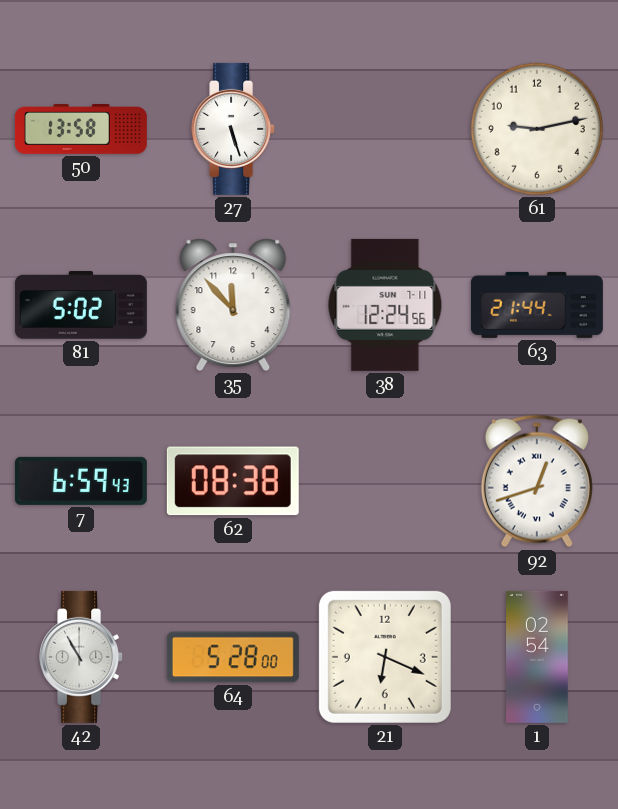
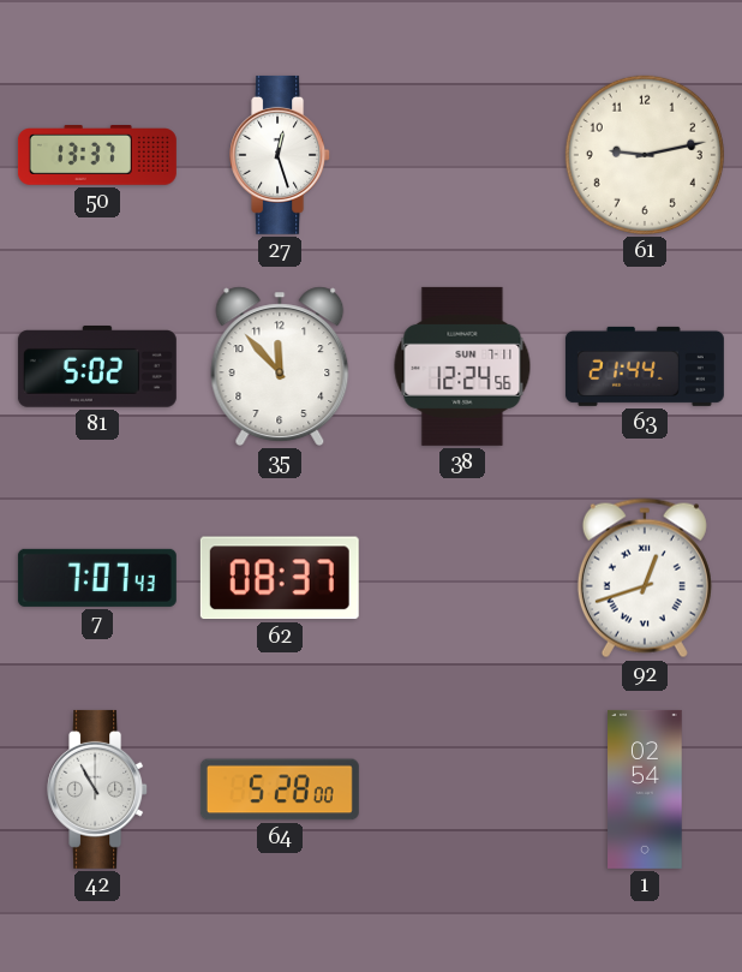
50: 13:58 -> 13:37 (97, 156)
27: 5:27 -> 12:27 (281, 155)
7: 6:59 -> 7:07 (97, 578)
62: 08:38 -> 08:37 (280, 578)
21: 6:19 -> none (385, 657)
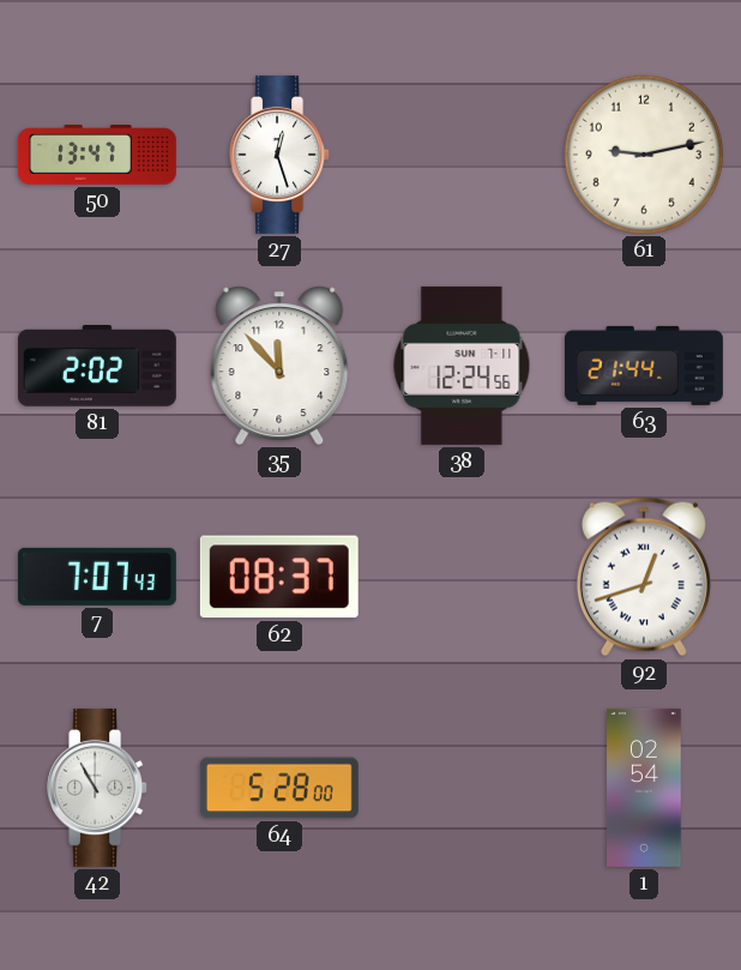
50: 13:37 -> 13:47 (97, 156)
81: 5:02 -> 2:02 (97, 366)
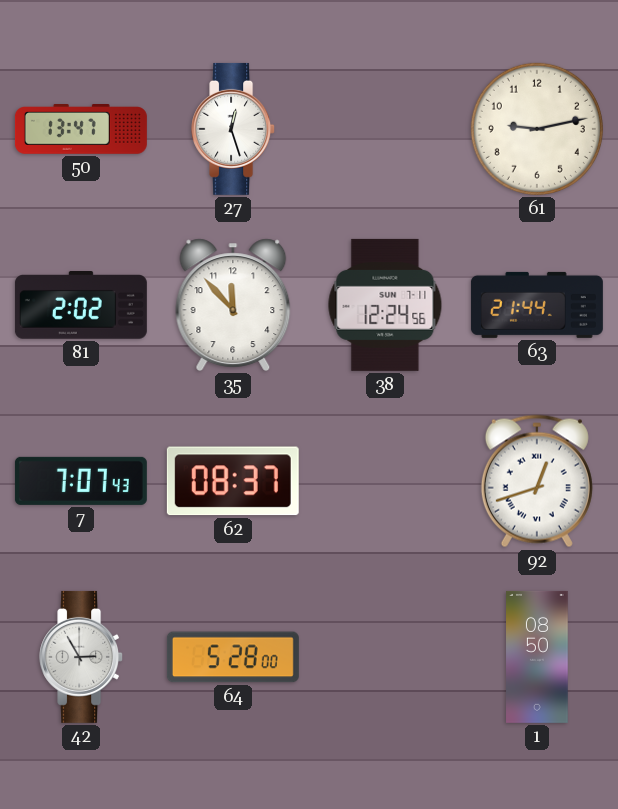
42: 10:55 -> 2:55 (82, 657)
1: 02:54 -> 08:50 (537, 657)
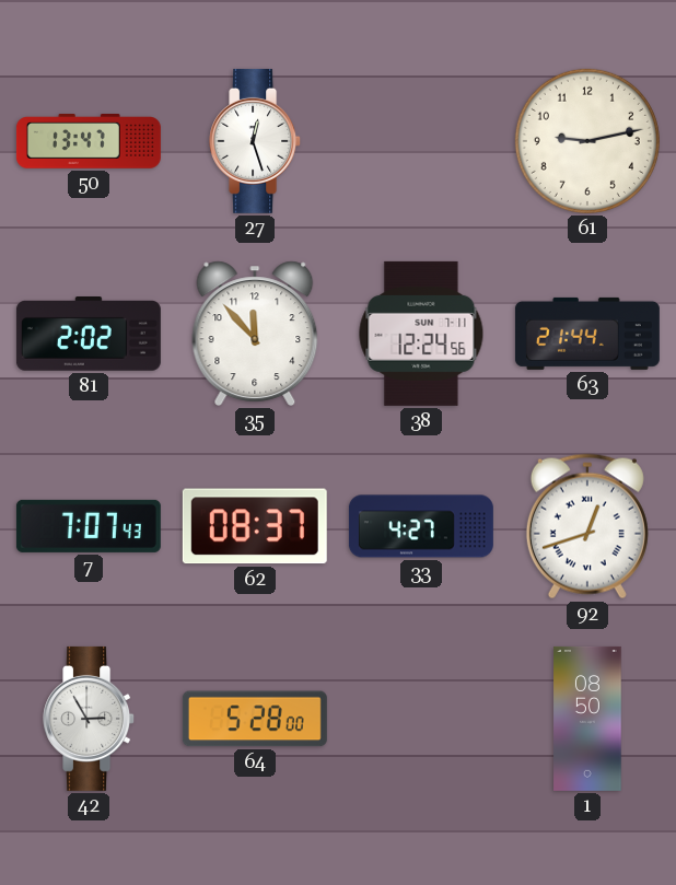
33: none -> 4:27 (421, 526)
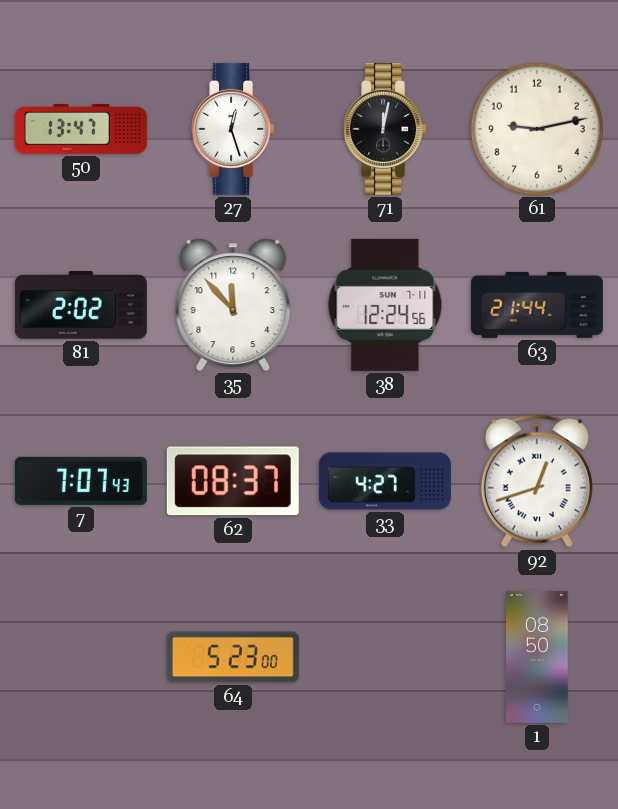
71: none -> 12:02 (386, 129)
42: 2:55 -> none (90, 719)
64: 5:28 -> 5:23 (233, 657)
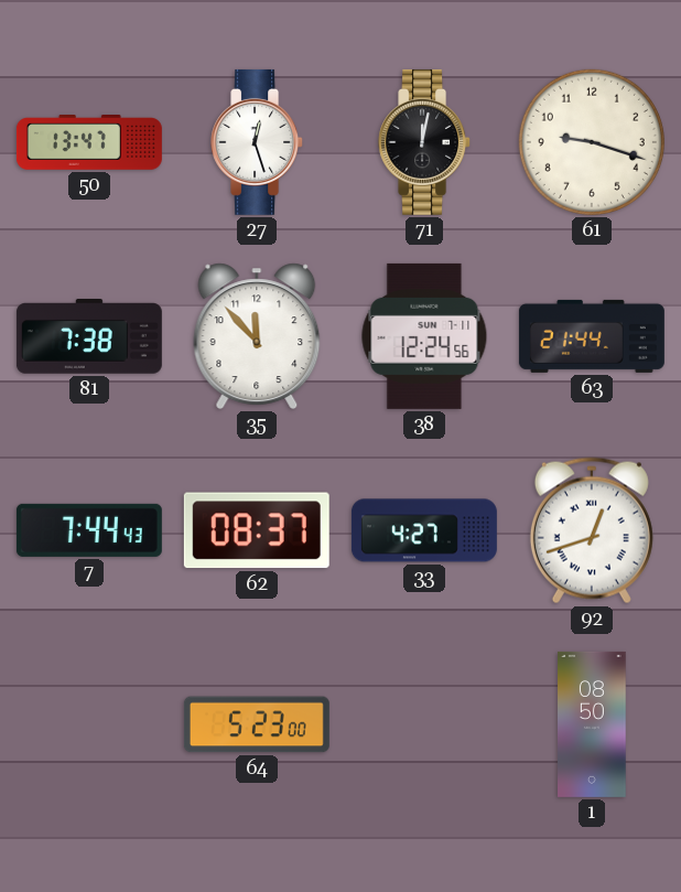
61: 9:13 -> 9:18 (592, 142)
81: 2:02 -> 7:38 (89, 336)
7: 7:07 -> 7:44 (89, 530)
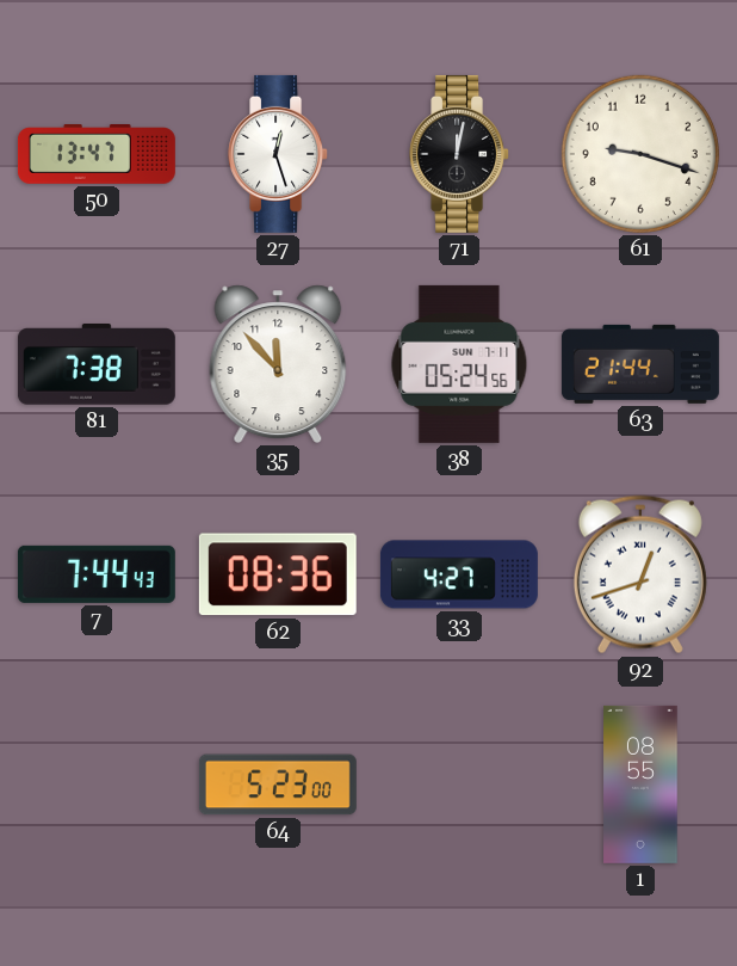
38: 12:24 -> 05:24 (459, 364)
62: 08:37 -> 08:36 (278, 574)
1: 08:50 -> 08:55 (640, 785)
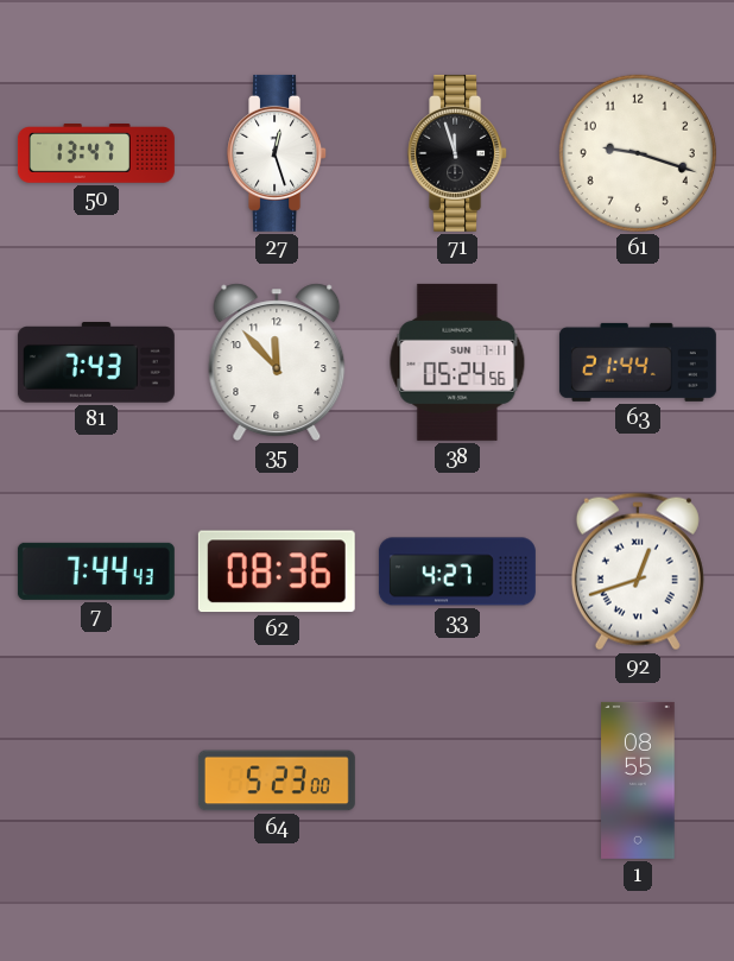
71: 12:02 -> 11:57 (458, 153)
81: 7:38 -> 7:43 (96, 362)
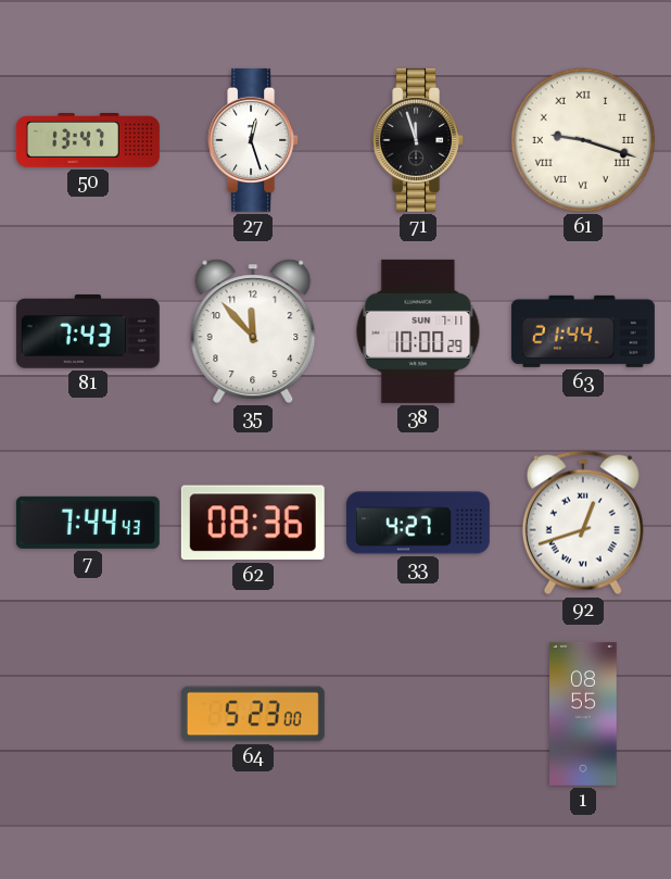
61 numerals: Arabic -> Roman (583, 140)
38: 05:24 -> 10:00 (418, 331)
